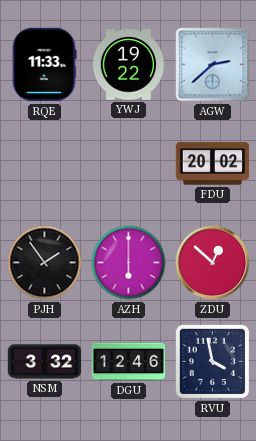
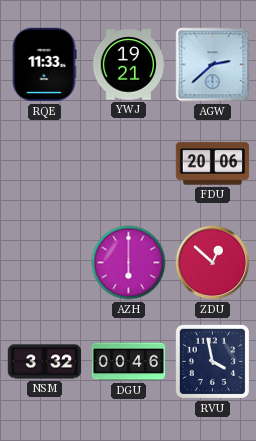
YWJ: 19:22 -> 19:21 (129, 65)
FDU: 20:02 -> 20:06 (213, 164)
PJH: 1:54 -> none (45, 263)
DGU: 12:46 -> 00:46 (129, 362)
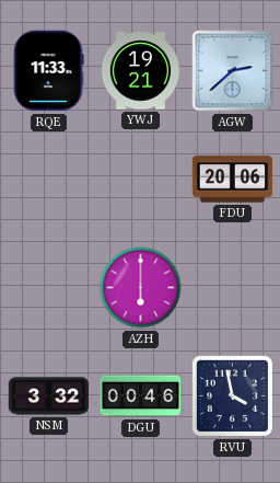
ZDU: 12:52 -> none (213, 263)
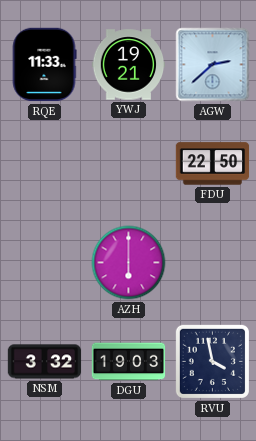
FDU: 20:06 -> 22:50 (213, 164)
DGU: 00:46 -> 19:03 (129, 362)
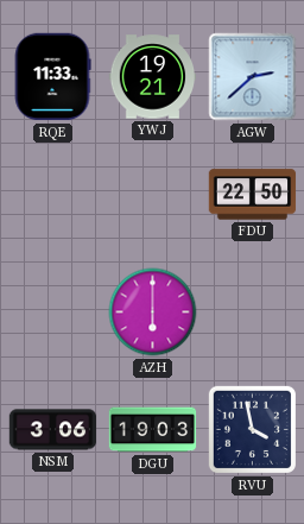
NSM: 3:32 -> 3:06 (53, 430)
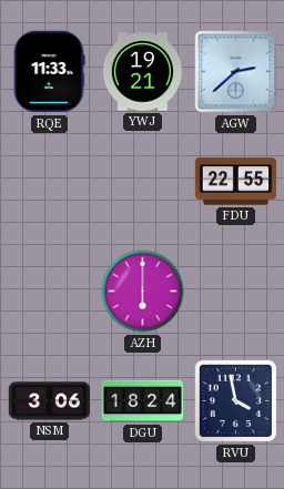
FDU: 22:50 -> 22:55 (236, 182)
DGU: 19:03 -> 18:24 (143, 401)
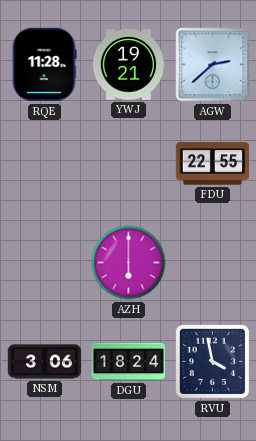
RQE: 11:33 -> 11:28 (44, 65)
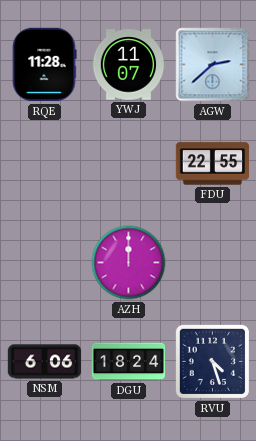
YWJ: 19:21 -> 11:07 (129, 65)
AZH: 6:00 -> 12:00 (129, 263)
NSM: 3:06 -> 6:06 (45, 362)
RVU: 3:58 -> 4:27 (212, 361)
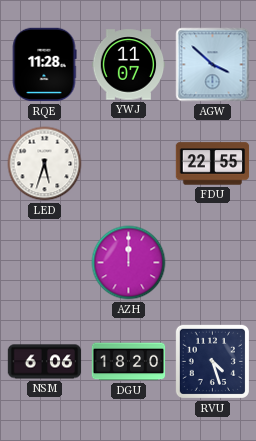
AGW: 2:38 -> 3:52 (213, 65)
LED: none -> 5:33 (45, 164)
DGU: 18:24 -> 18:20 (129, 362)
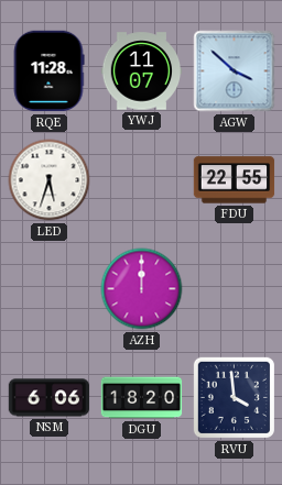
RVU: 4:27 -> 3:59 (234, 397)
